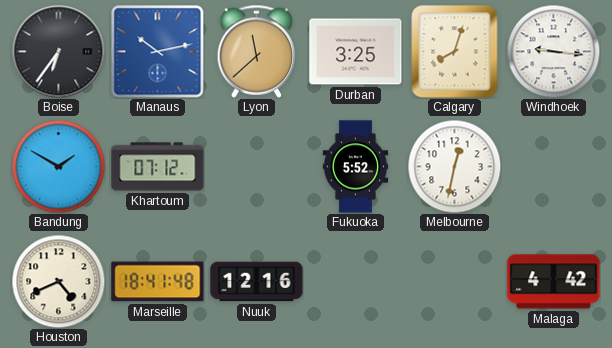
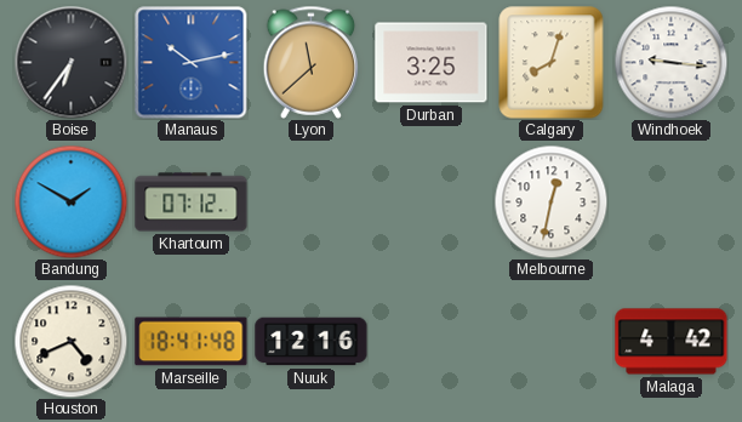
Fukuoka: 5:52 -> none (356, 167)
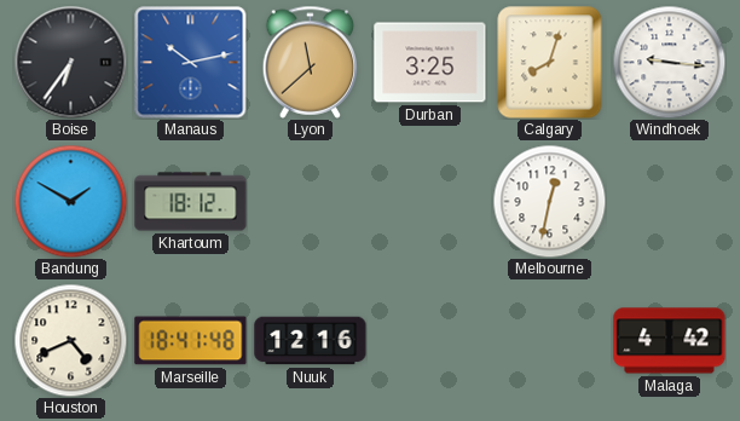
Khartoum: 07:12 -> 18:12 (191, 202)
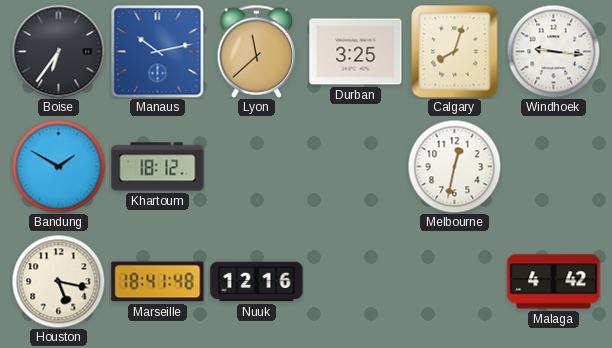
Houston: 4:41 -> 5:17 (58, 281)
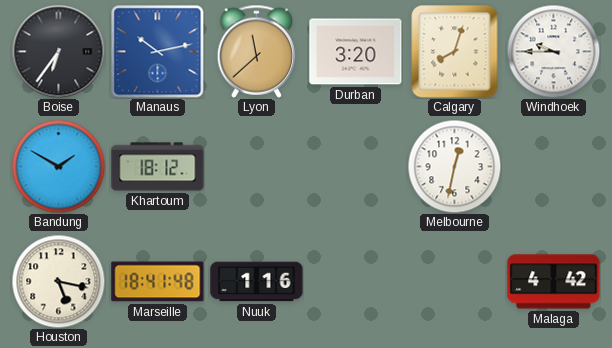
Durban: 3:25 -> 3:20 (356, 52)
Windhoek: 9:16 -> 9:45 (553, 51)
Nuuk: 12:16 -> 1:16 (257, 282)
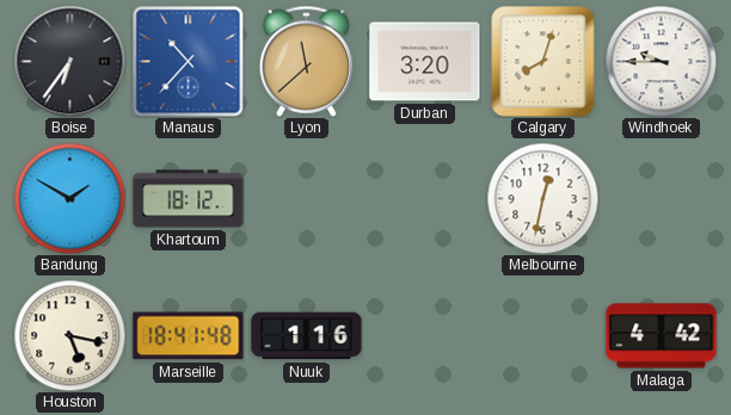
Manaus: 10:13 -> 10:37 (188, 61)
